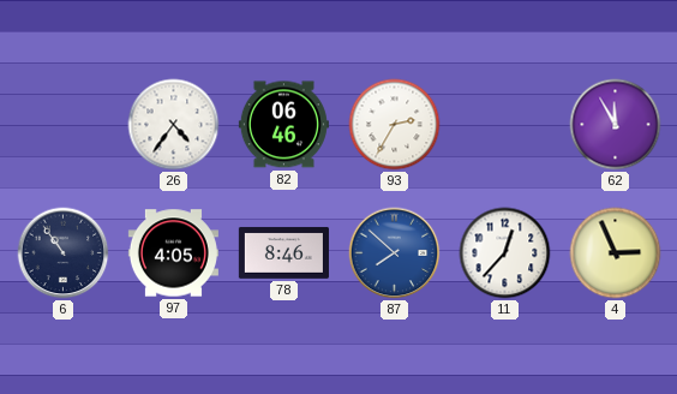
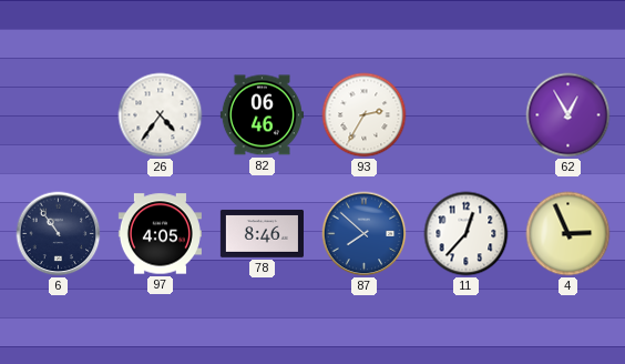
62: 11:55 -> 12:55 (568, 115)
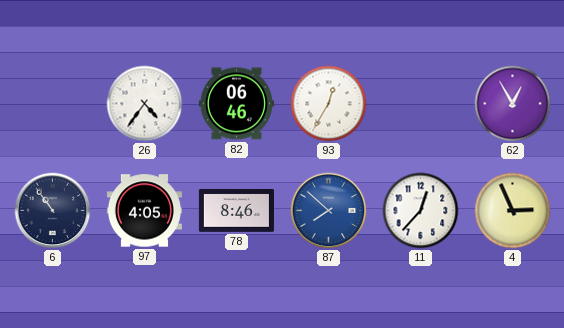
93: 2:35 -> 12:35 (329, 104)
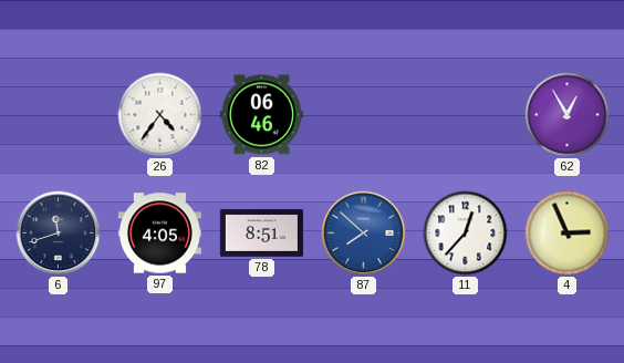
93: 12:35 -> none (329, 104)
6: 10:54 -> 11:42 (59, 234)
78: 8:46 -> 8:51 (261, 232)
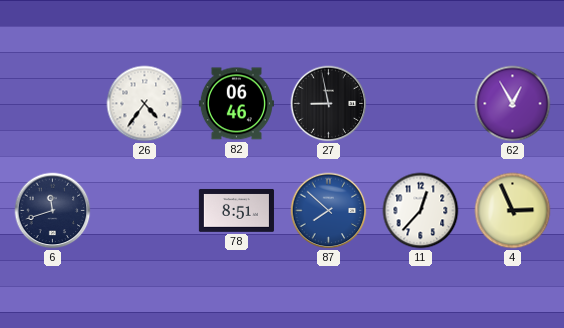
27: none -> 8:58 (329, 104)
97: 4:05 -> none (159, 234)
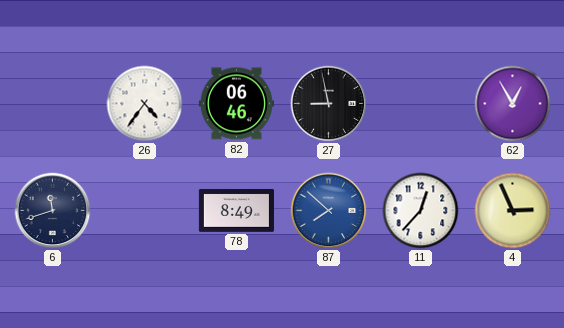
78: 8:51 -> 8:49 (236, 210)
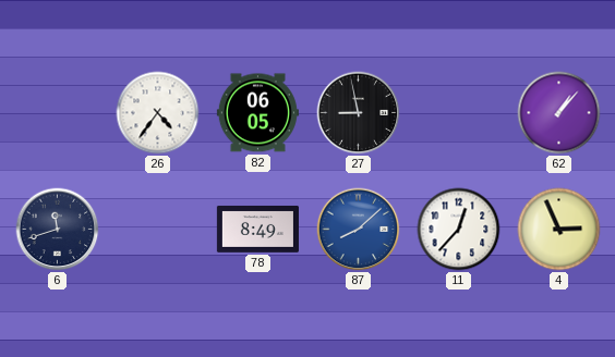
82: 06:46 -> 06:05 (257, 113)
62: 12:55 -> 1:07 (559, 113)
87: 7:52 -> 8:08 (359, 230)
